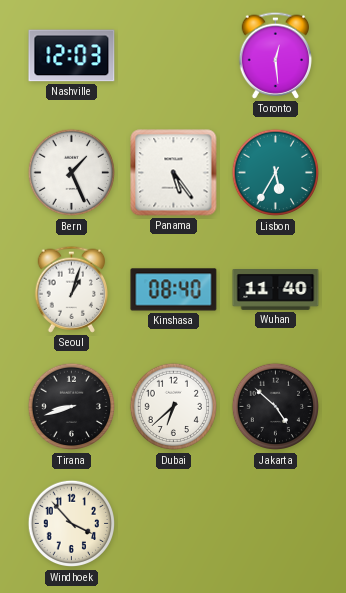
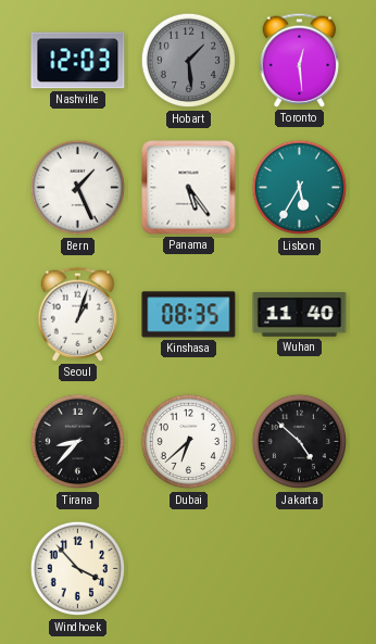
Hobart: none -> 1:29 (189, 61)
Kinshasa: 08:40 -> 08:35 (189, 315)
Tirana: 8:42 -> 8:37 (78, 442)
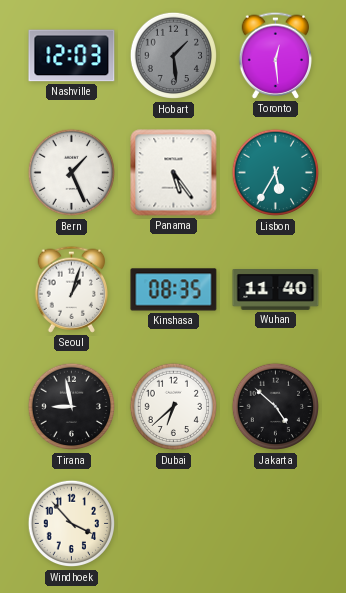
Tirana: 8:37 -> 8:58 (72, 407)
